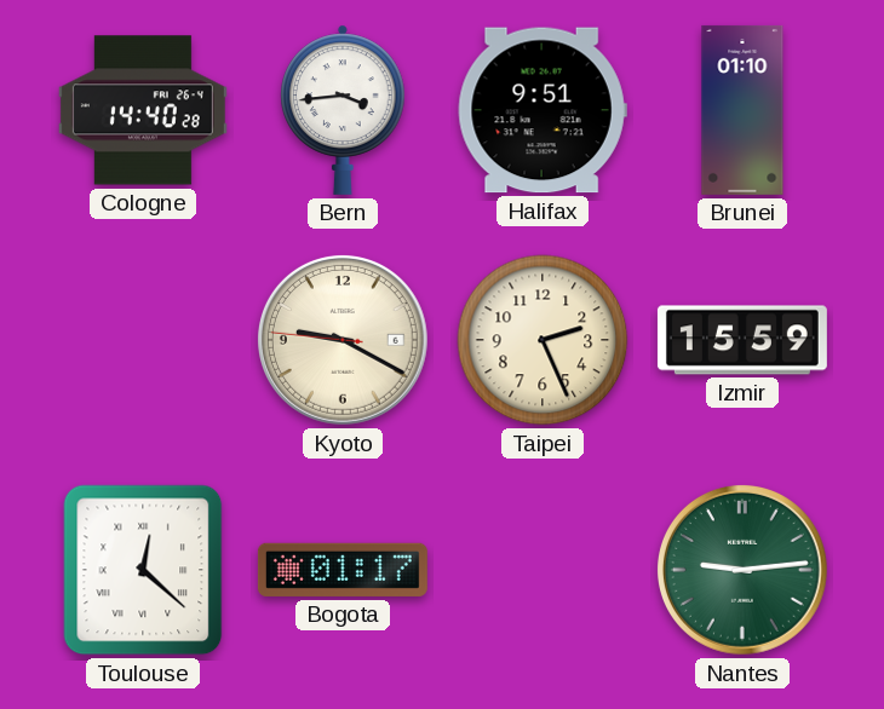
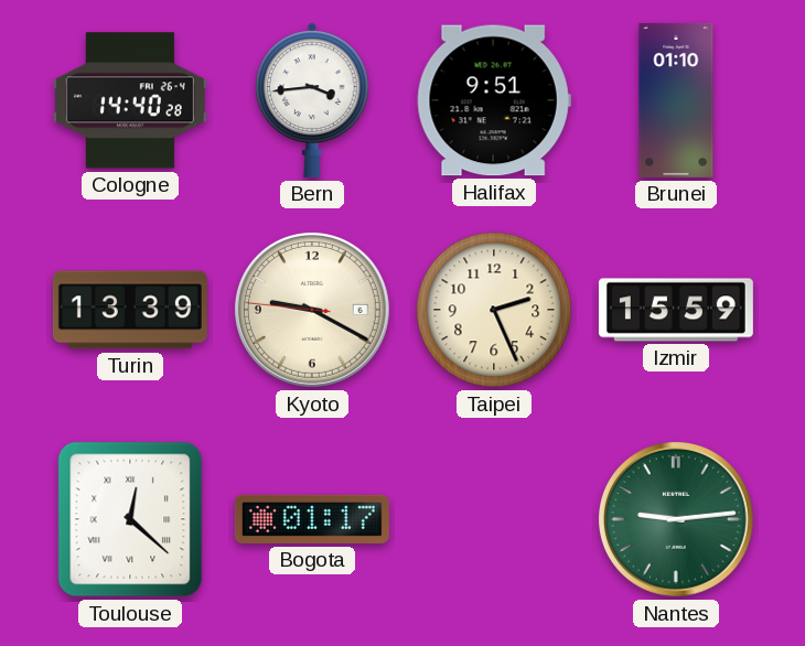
Turin: none -> 13:39 (130, 310)
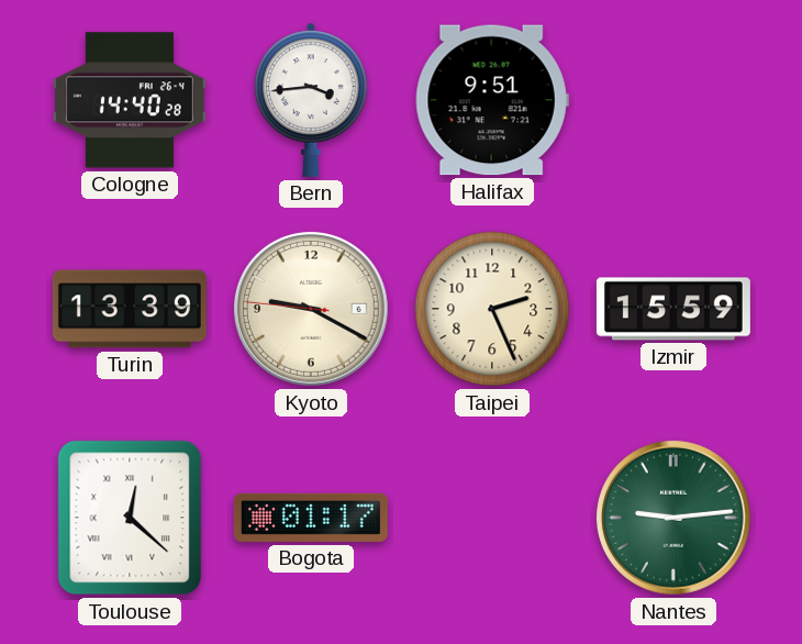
Brunei: 01:10 -> none (676, 100)
